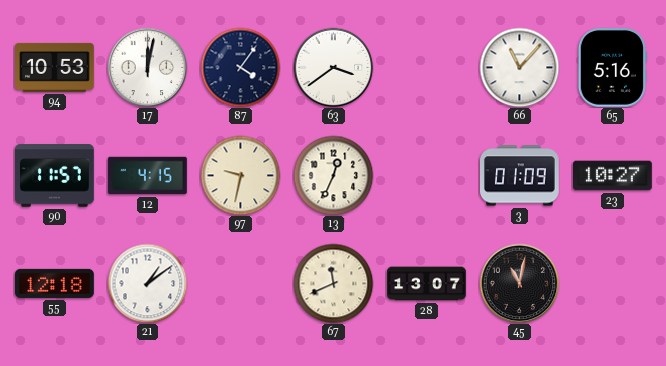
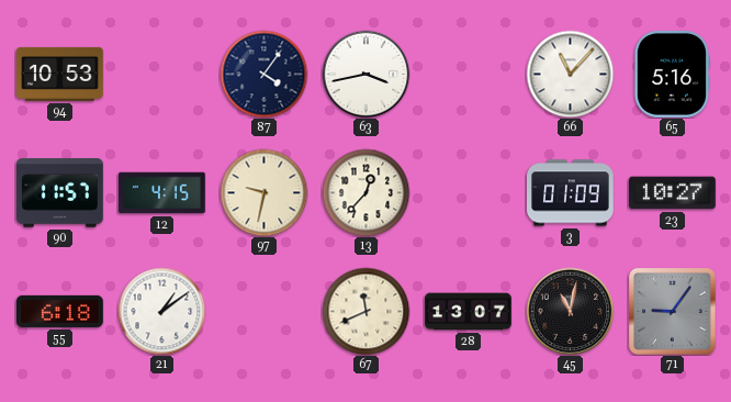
17: 12:02 -> none (147, 67)
63: 3:39 -> 3:43 (365, 74)
13: 12:34 -> 12:37 (365, 192)
55: 12:18 -> 6:18 (60, 311)
71: none -> 9:06 (673, 312)
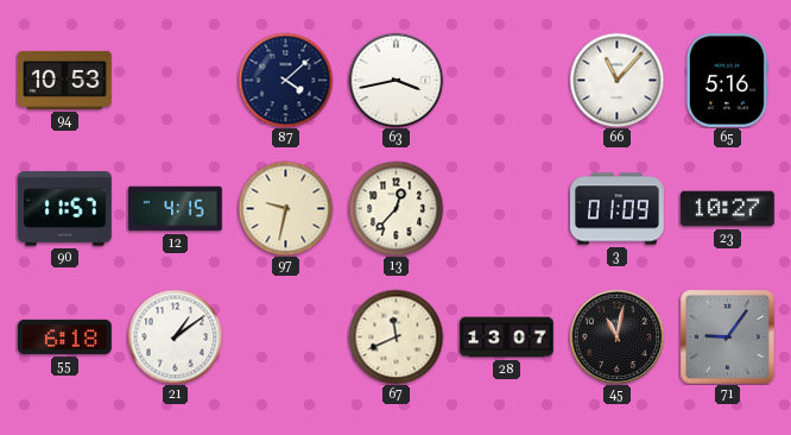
87: 4:06 -> 4:08 (285, 80)
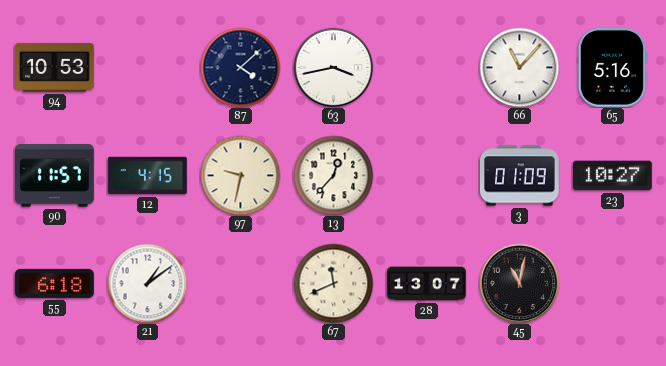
71: 9:06 -> none (728, 338)
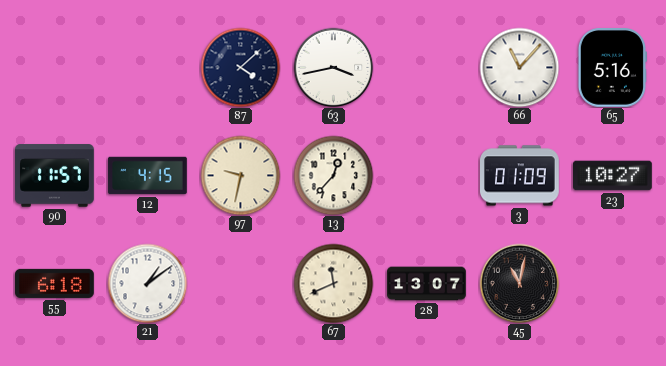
94: 10:53 -> none (55, 67)
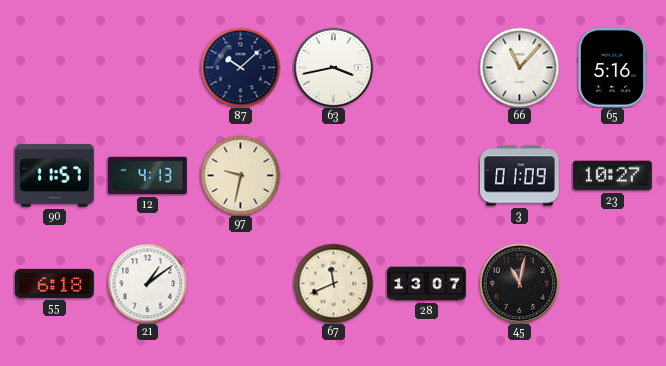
87: 4:08 -> 10:08 (240, 67)
12: 4:15 -> 4:13 (148, 176)
13: 12:37 -> none (333, 175)
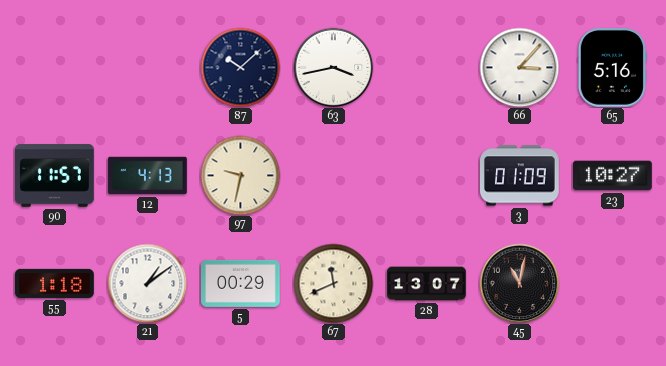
66: 11:07 -> 3:07 (519, 67)
55: 6:18 -> 1:18 (55, 283)
5: none -> 00:29 (241, 283)
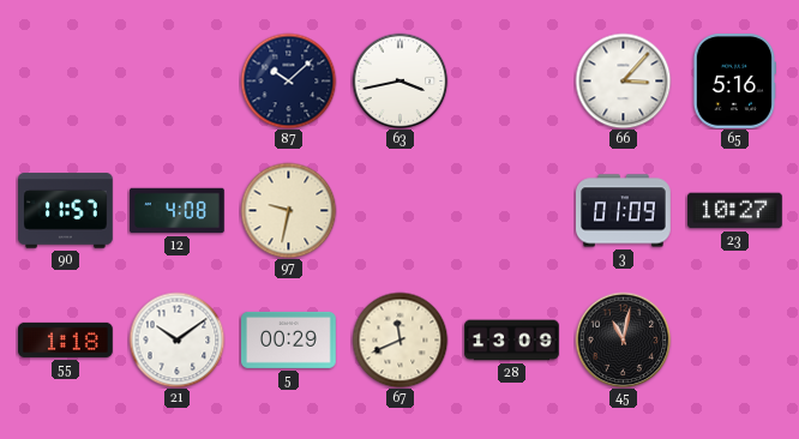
12: 4:13 -> 4:08 (178, 211)
21: 1:09 -> 10:09 (176, 339)
28: 13:07 -> 13:09 (512, 341)
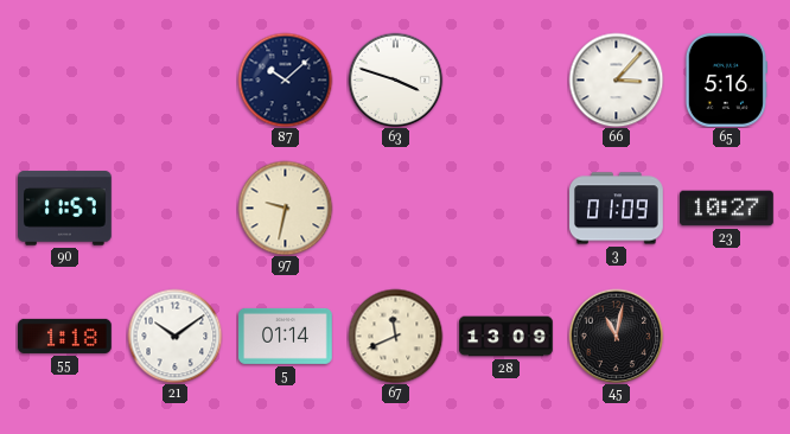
63: 3:43 -> 3:48 (395, 79)
12: 4:08 -> none (178, 211)
5: 00:29 -> 01:14 (286, 336)
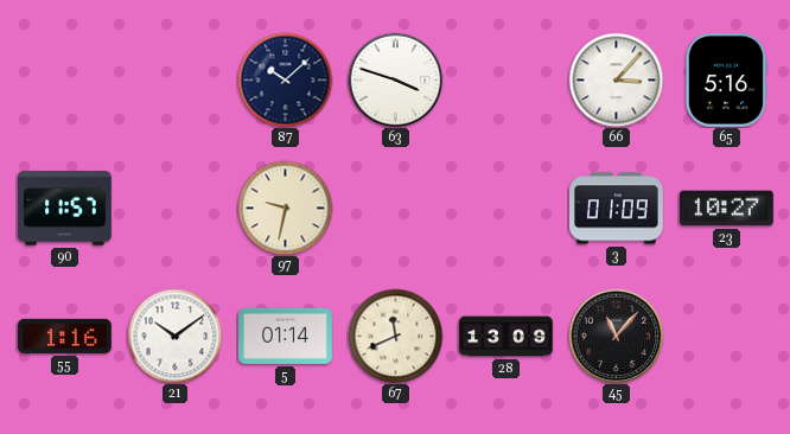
55: 1:18 -> 1:16 (65, 336)
45: 11:02 -> 11:07 (616, 336)
